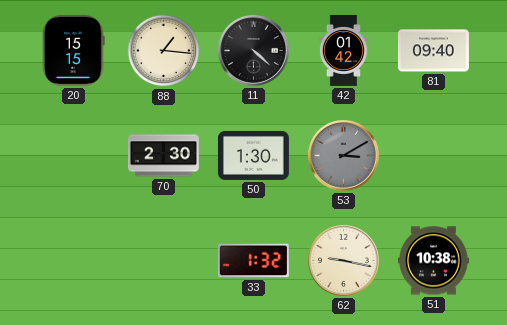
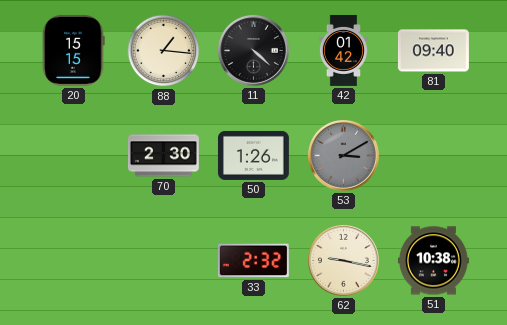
50: 1:30 -> 1:26 (253, 155)
33: 1:32 -> 2:32 (253, 261)
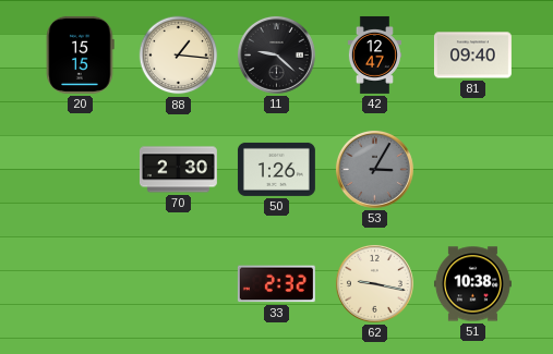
11: 4:22 -> 9:22 (276, 54)
42: 01:42 -> 12:47 (374, 54)
53: 3:10 -> 3:05 (374, 169)
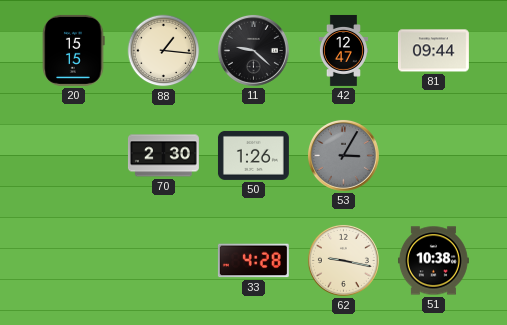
81: 09:40 -> 09:44 (433, 51)
33: 2:32 -> 4:28 (253, 261)
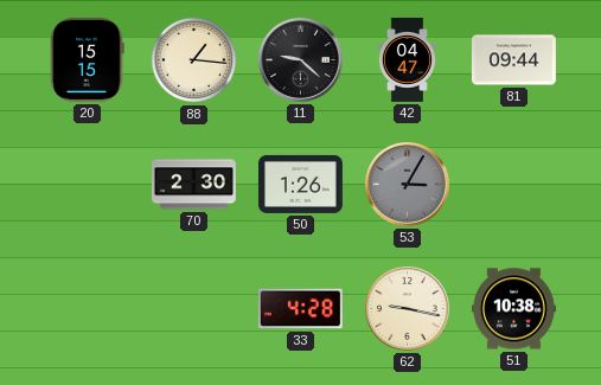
42: 12:47 -> 04:47 (407, 59)
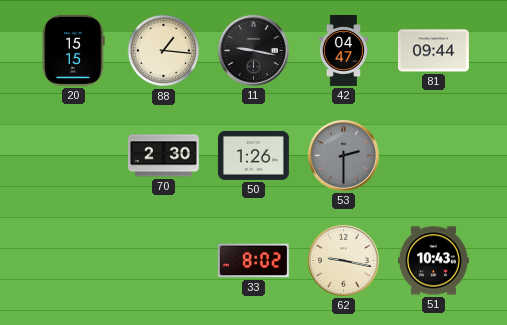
11: 9:22 -> 9:17 (253, 50)
53: 3:05 -> 2:30 (343, 155)
33: 4:28 -> 8:02 (253, 261)
51: 10:38 -> 10:43 (433, 261)
